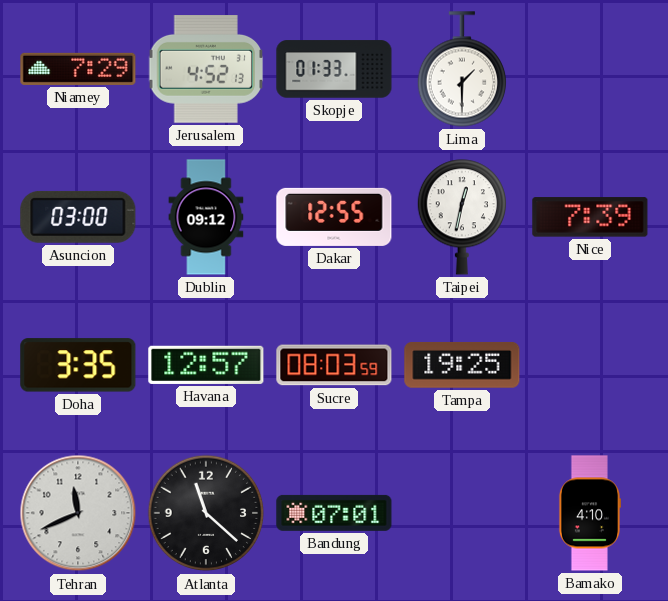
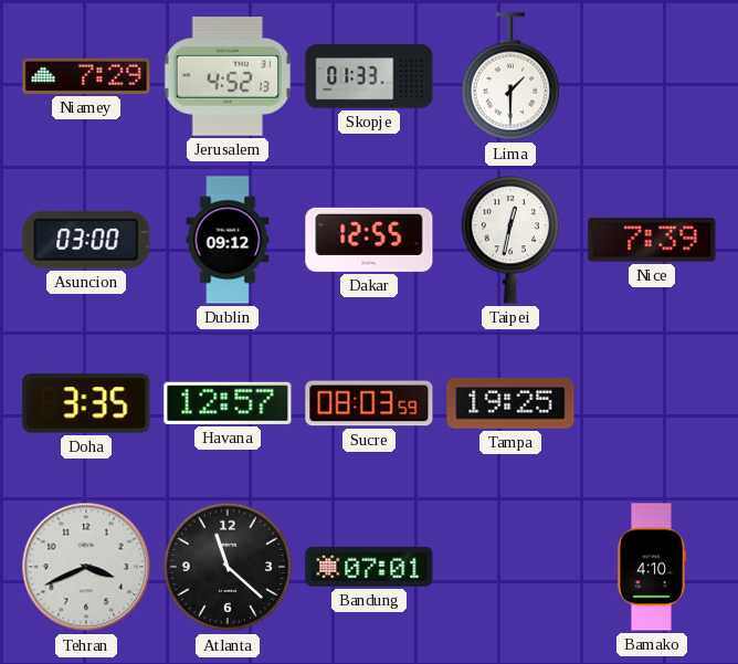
Tehran: 11:41 -> 3:41 (86, 567)
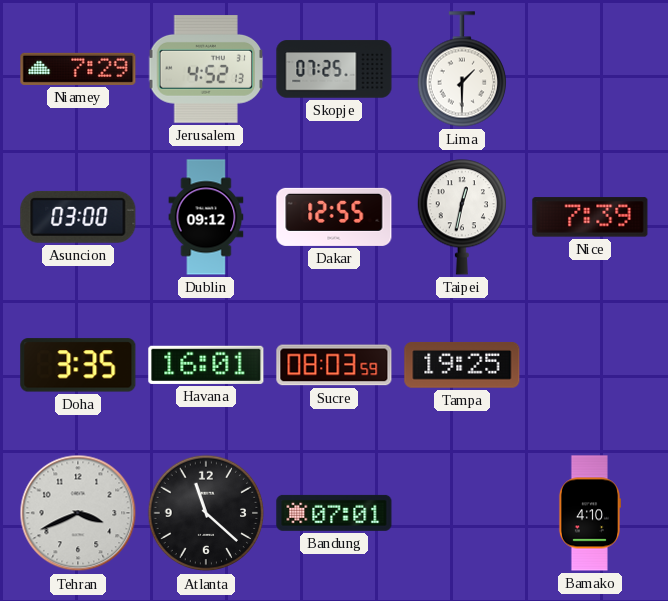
Skopje: 01:33 -> 07:25 (334, 69)
Havana: 12:57 -> 16:01 (206, 365)
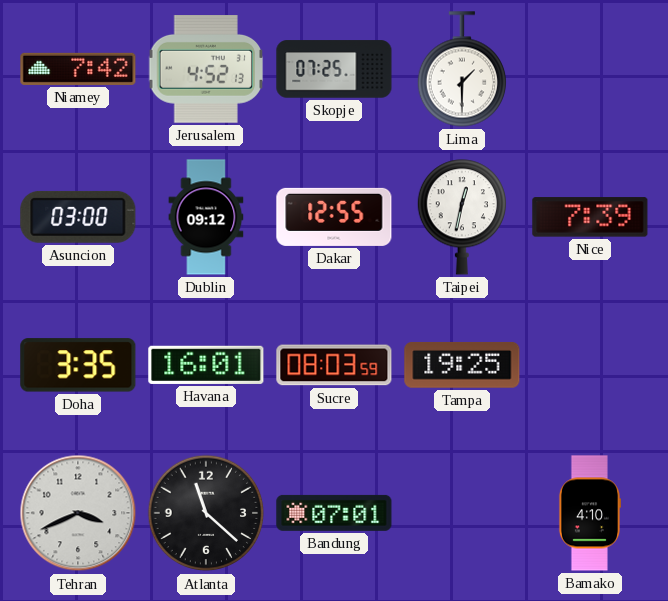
Niamey: 7:29 -> 7:42 (78, 69)
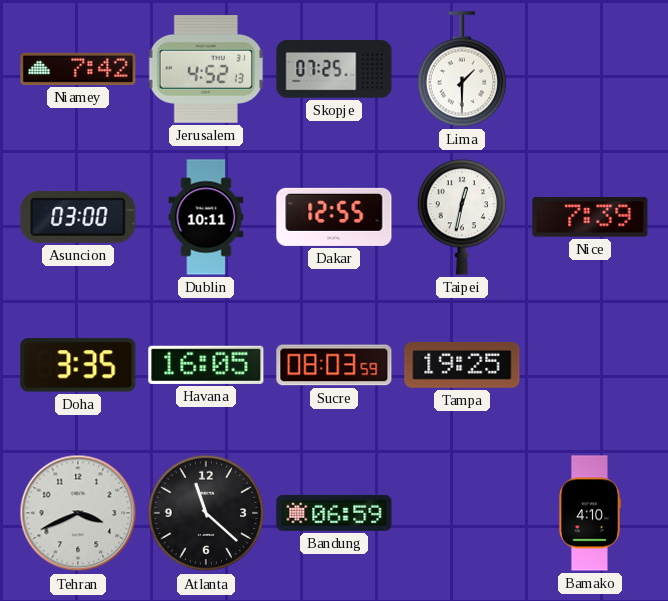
Dublin: 09:12 -> 10:11 (206, 217)
Havana: 16:01 -> 16:05 (206, 365)
Bandung: 07:01 -> 06:59 (334, 513)
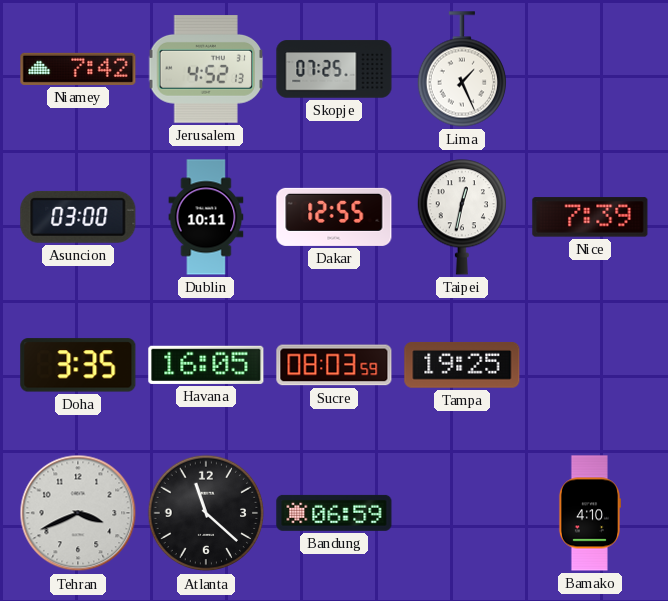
Lima: 1:30 -> 1:26 (461, 69)
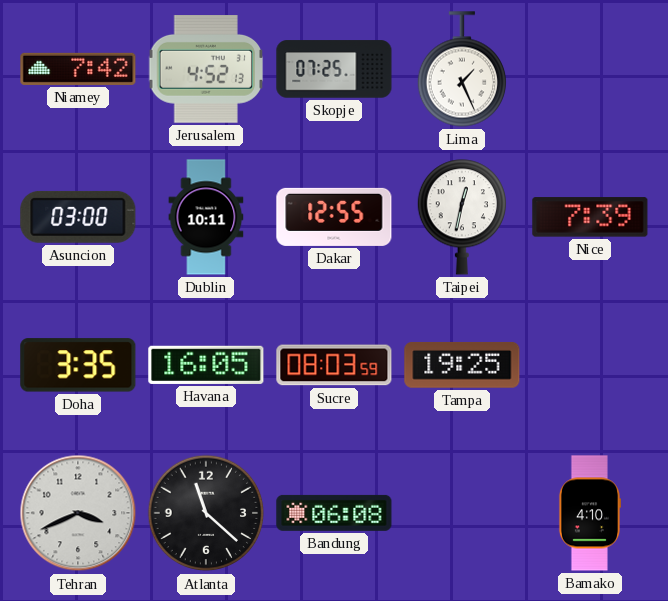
Bandung: 06:59 -> 06:08 (334, 513)
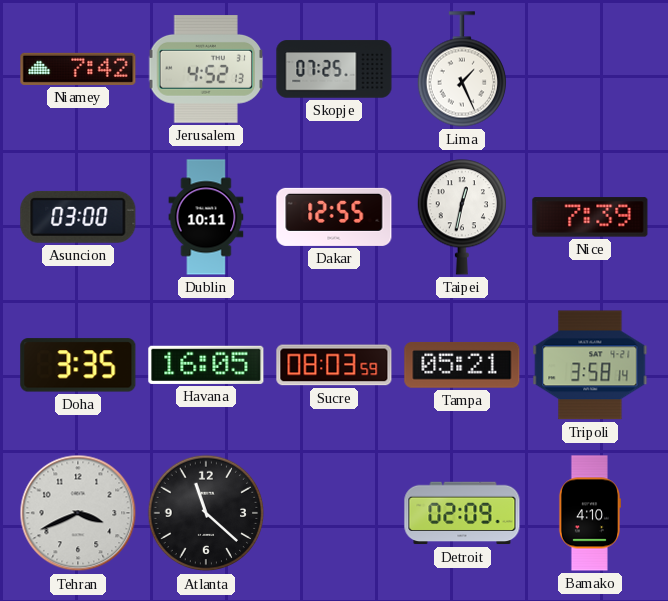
Tampa: 19:25 -> 05:21 (462, 365)
Tripoli: none -> 3:58 (590, 365)
Bandung: 06:08 -> none (334, 513)
Detroit: none -> 02:09 (462, 513)
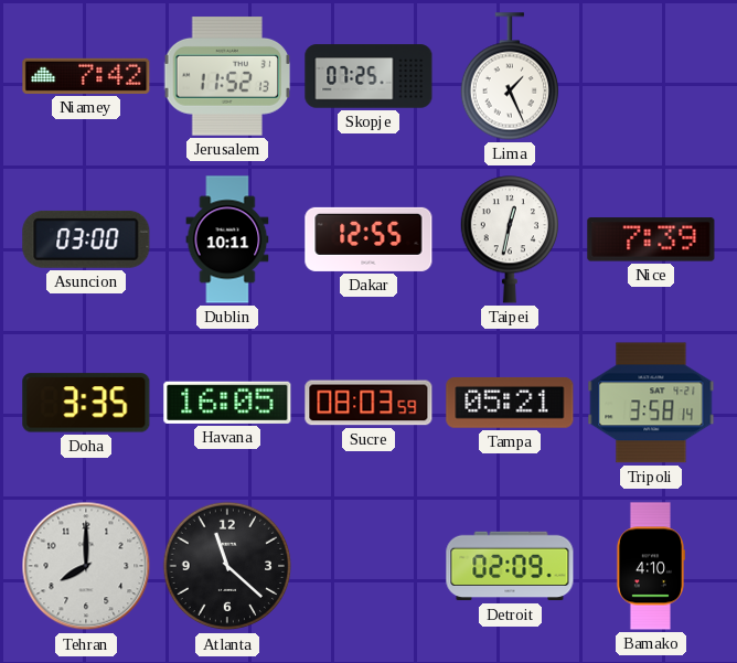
Jerusalem: 4:52 -> 11:52 (227, 77)
Tehran: 3:41 -> 8:00 (86, 566)
